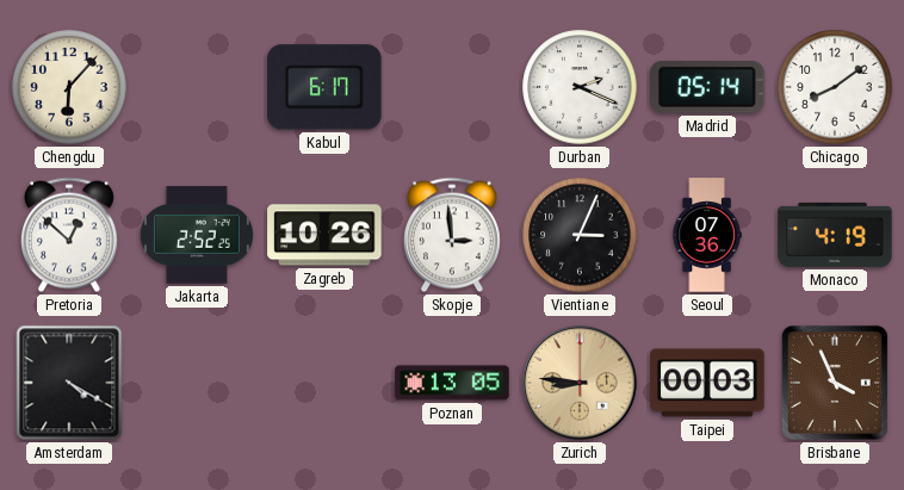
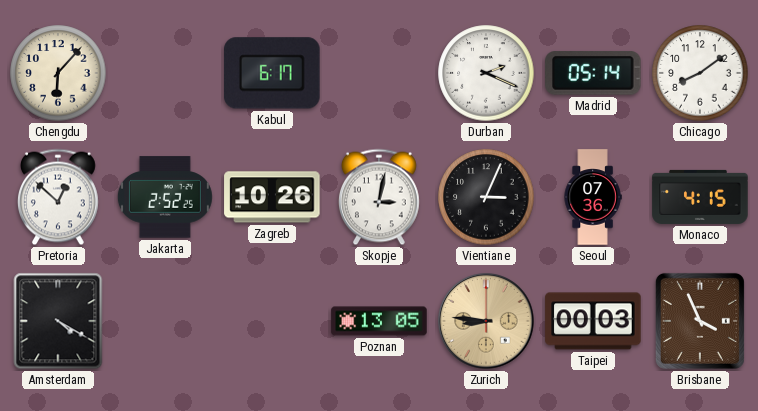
Skopje: 2:59 -> 3:02 (379, 197)
Monaco: 4:19 -> 4:15 (700, 197)
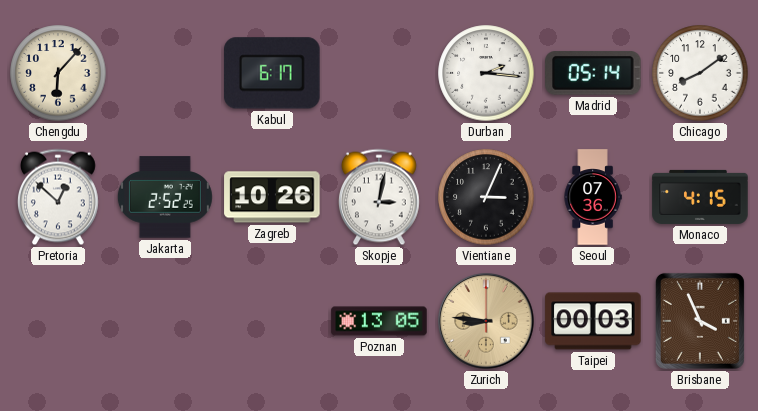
Durban: 2:19 -> 2:16 (486, 73)
Amsterdam: 4:20 -> none (58, 321)
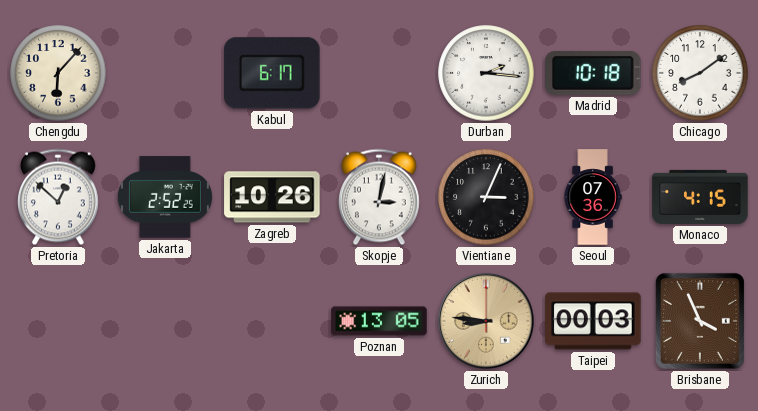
Madrid: 05:14 -> 10:18 (593, 73)
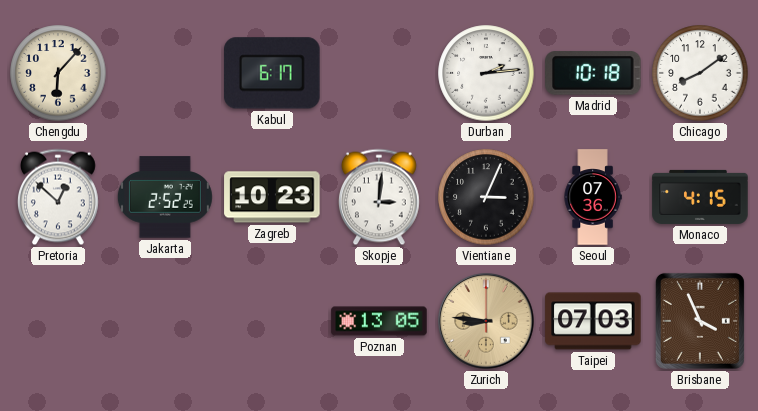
Durban: 2:16 -> 2:14 (486, 73)
Zagreb: 10:26 -> 10:23 (272, 197)
Skopje: 3:02 -> 3:01 (379, 197)
Taipei: 00:03 -> 07:03 (593, 321)
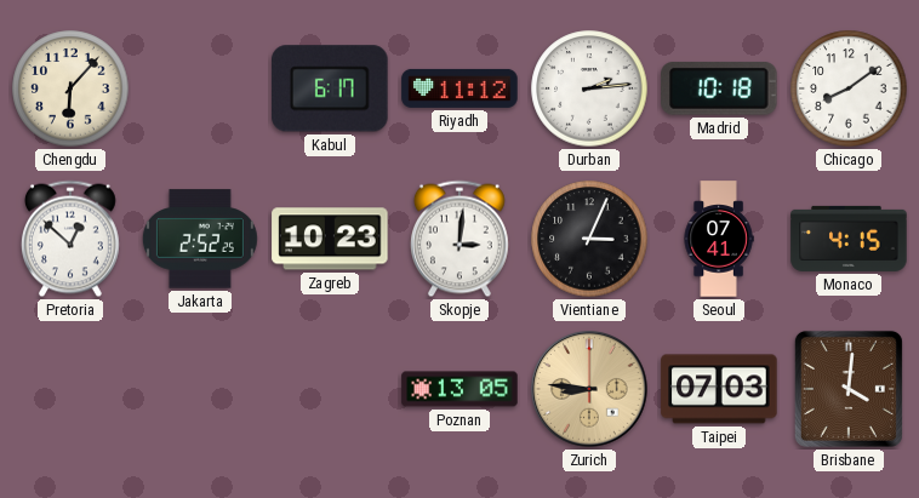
Riyadh: none -> 11:12 (459, 88)
Seoul: 07:36 -> 07:41 (719, 239)
Brisbane: 3:56 -> 4:01 (849, 389)
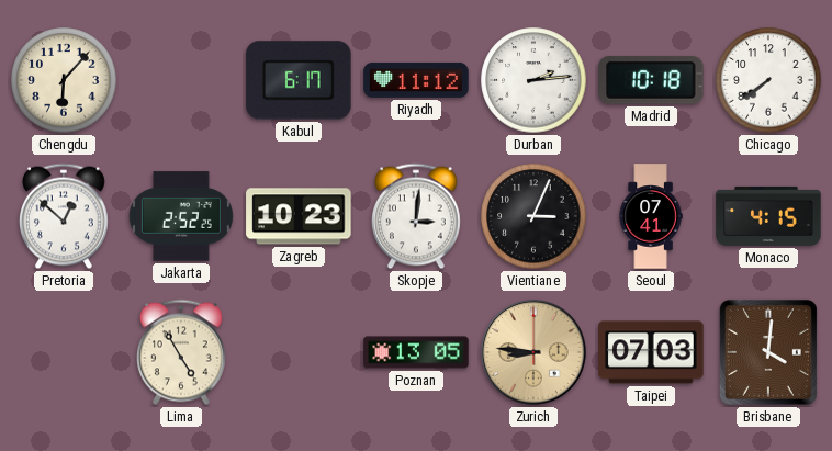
Chicago: 8:09 -> 7:39 (768, 80)
Lima: none -> 4:55 (181, 352)
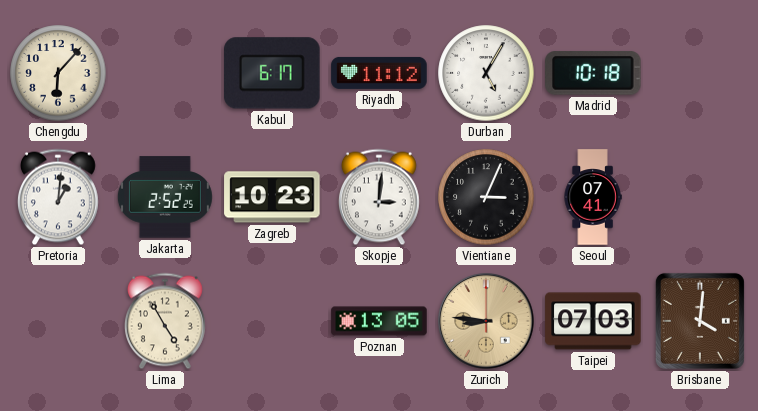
Durban: 2:14 -> 5:05 (486, 73)
Chicago: 7:39 -> none (768, 80)
Pretoria: 12:52 -> 1:01 (58, 197)
Monaco: 4:15 -> none (768, 216)
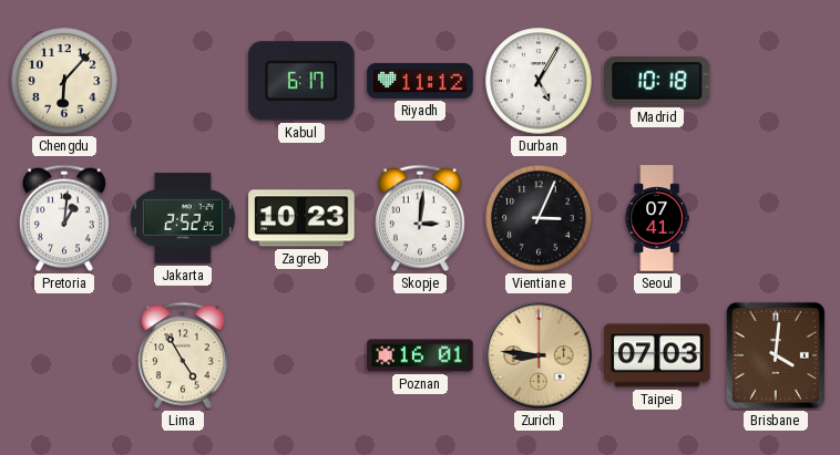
Poznan: 13:05 -> 16:01 (420, 355)
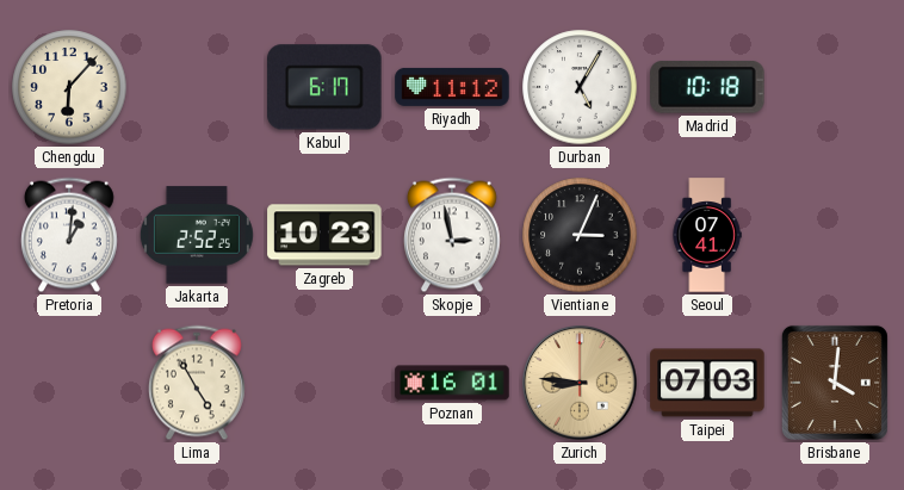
Skopje: 3:01 -> 2:58 (452, 235)
